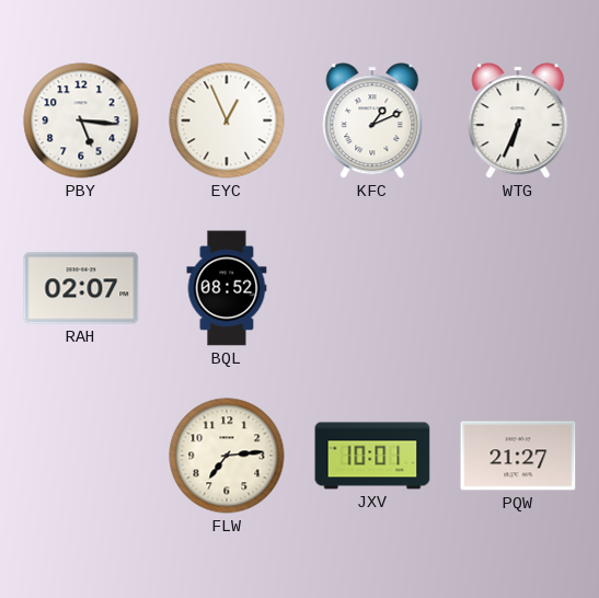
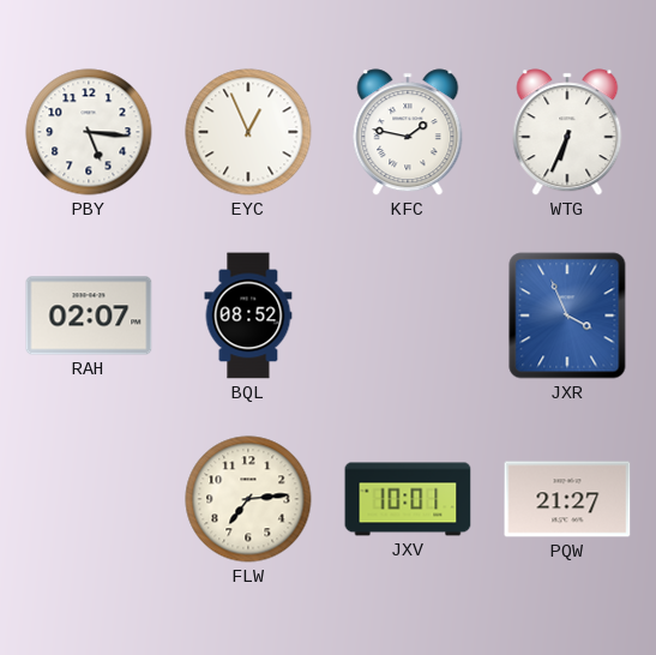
KFC: 1:11 -> 1:47 (408, 132)
JXR: none -> 3:56 (567, 316)
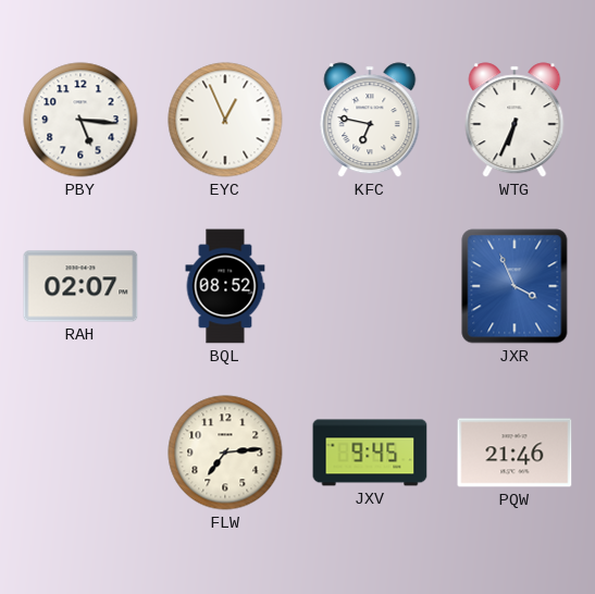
KFC: 1:47 -> 6:47 (370, 120)
JXV: 10:01 -> 9:45 (370, 453)
PQW: 21:27 -> 21:46 (515, 453)
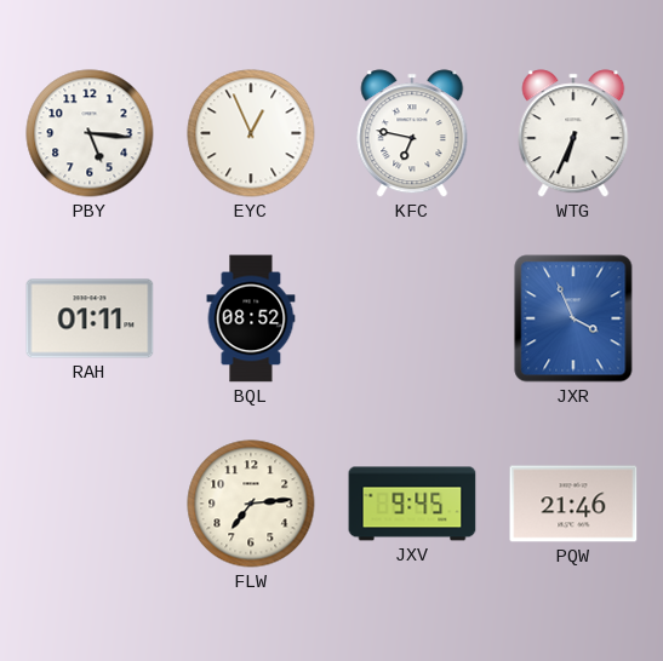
RAH: 02:07 -> 01:11 (90, 318)
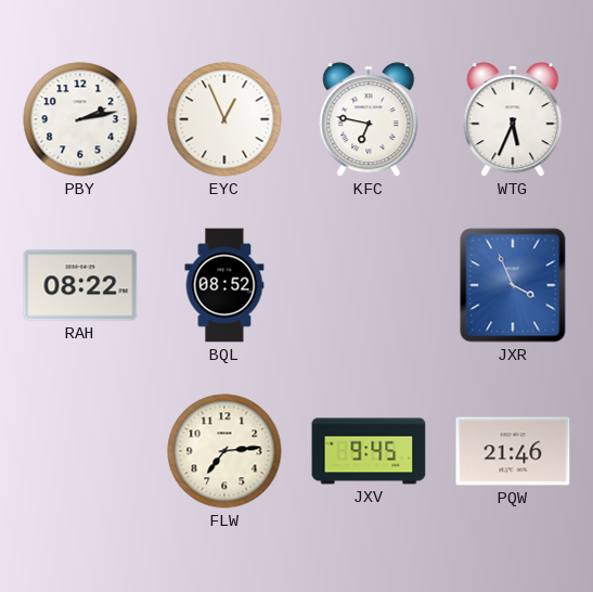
PBY: 5:16 -> 2:13 (80, 119)
WTG: 6:34 -> 5:34 (513, 119)
RAH: 01:11 -> 08:22 (80, 285)
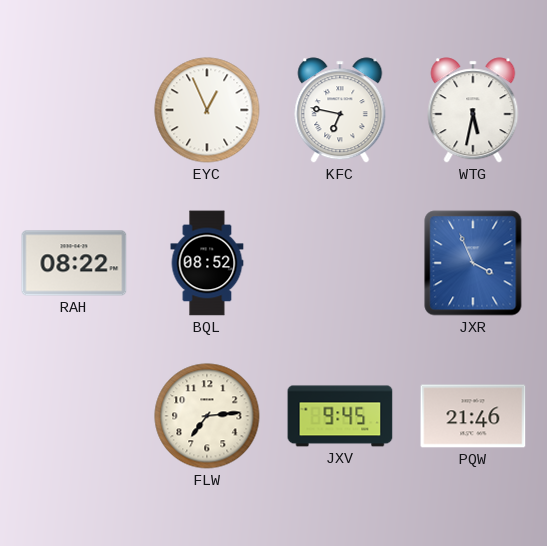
PBY: 2:13 -> none (80, 119)
WTG: 5:34 -> 5:32 (473, 110)
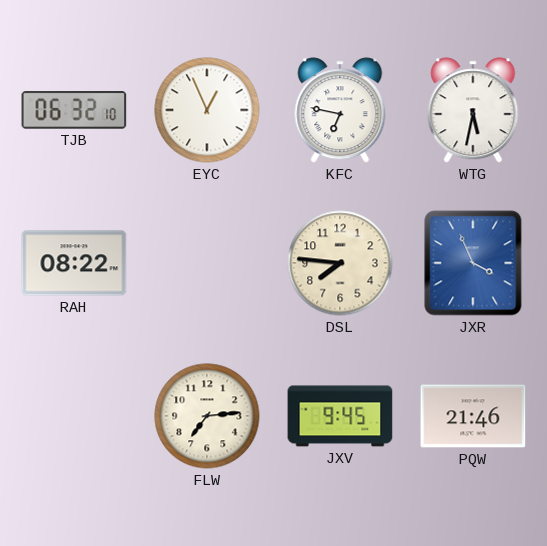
TJB: none -> 06:32 (74, 111)
BQL: 08:52 -> none (207, 263)
DSL: none -> 7:46 (340, 263)
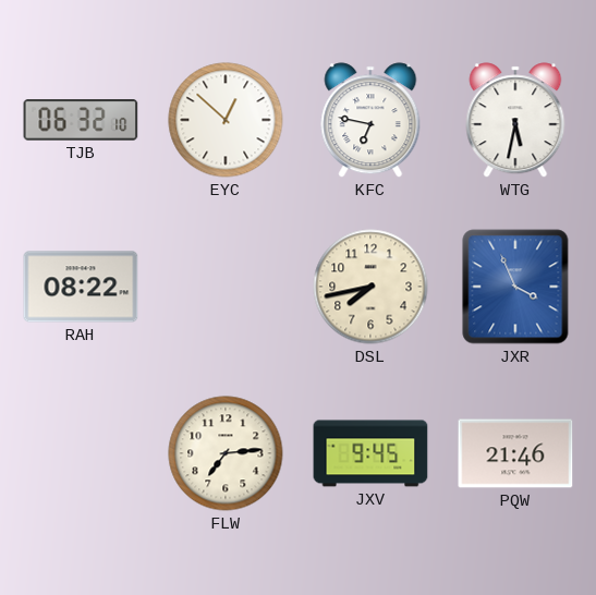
EYC: 12:56 -> 12:52 (226, 120)
DSL: 7:46 -> 7:43 (370, 287)
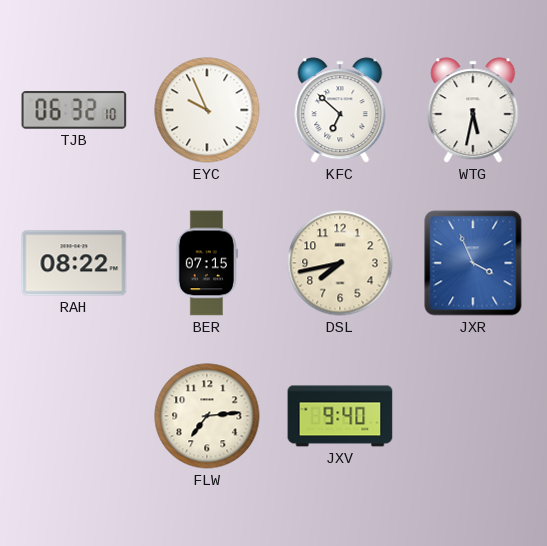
EYC: 12:52 -> 9:56 (207, 110)
KFC: 6:47 -> 6:52 (340, 110)
BER: none -> 07:15 (207, 263)
JXV: 9:45 -> 9:40 (340, 416)
PQW: 21:46 -> none (515, 453)
